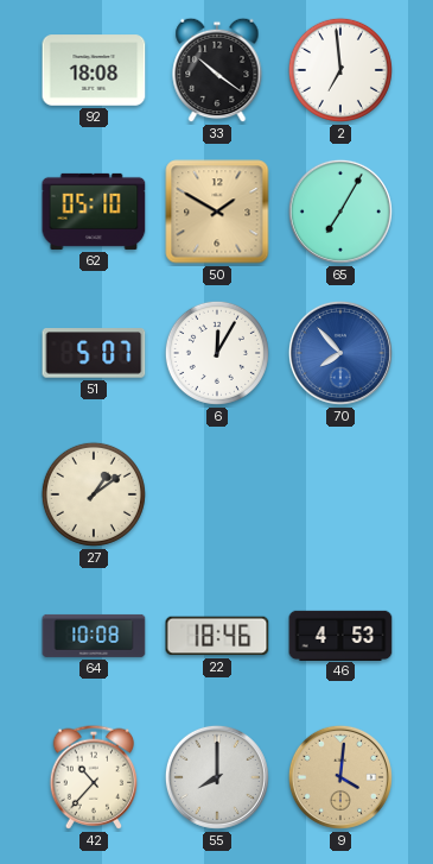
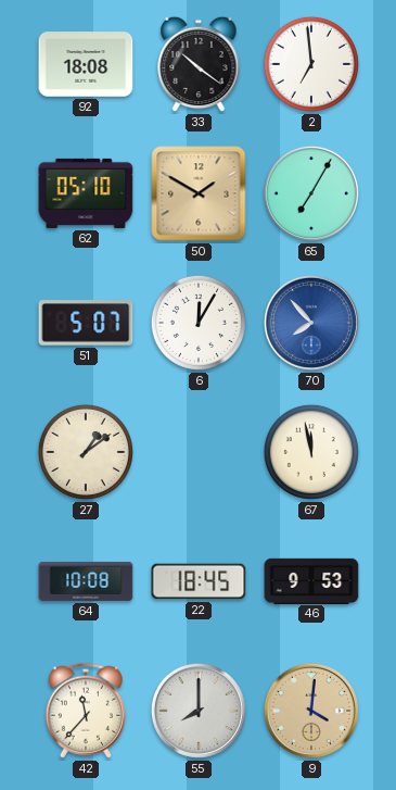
67: none -> 11:58 (311, 452)
22: 18:46 -> 18:45 (199, 581)
46: 4:53 -> 9:53 (311, 580)
42: 10:37 -> 11:37 (86, 711)
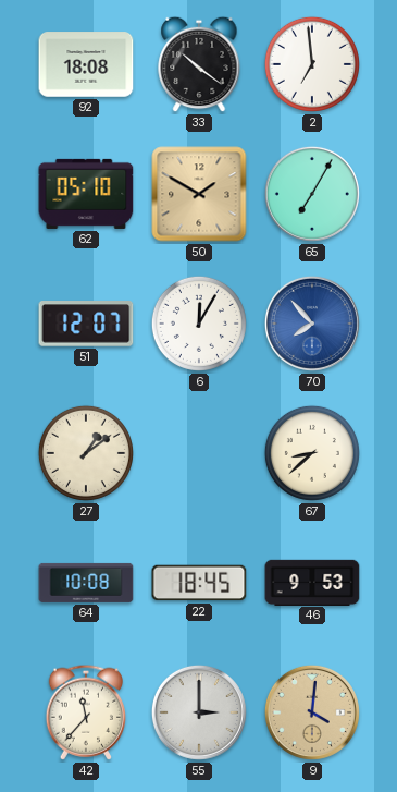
51: 5:07 -> 12:07 (86, 324)
67: 11:58 -> 8:38 (312, 453)
55: 8:00 -> 3:00 (199, 712)
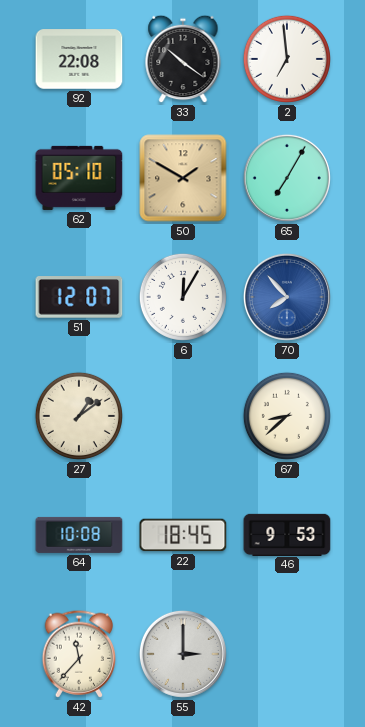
92: 18:08 -> 22:08 (79, 59)
9: 4:01 -> none (312, 712)
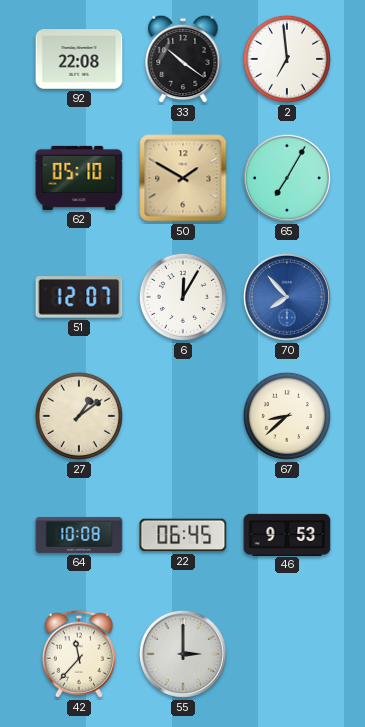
22: 18:45 -> 06:45 (183, 535)
